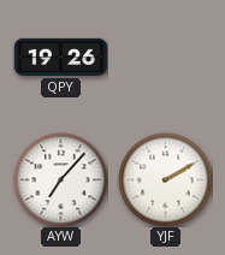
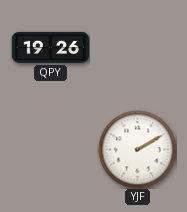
AYW: 7:07 -> none (60, 179)
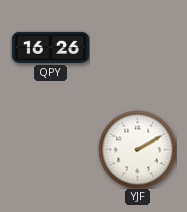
QPY: 19:26 -> 16:26 (50, 47)
